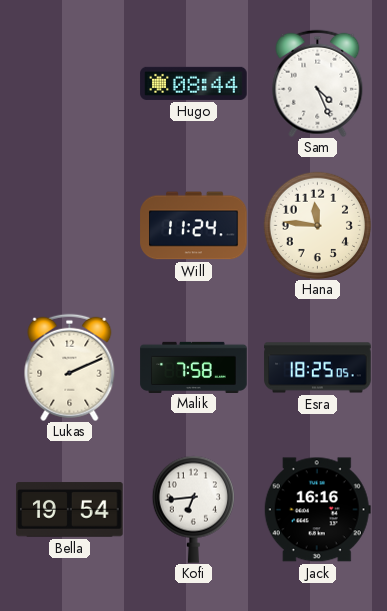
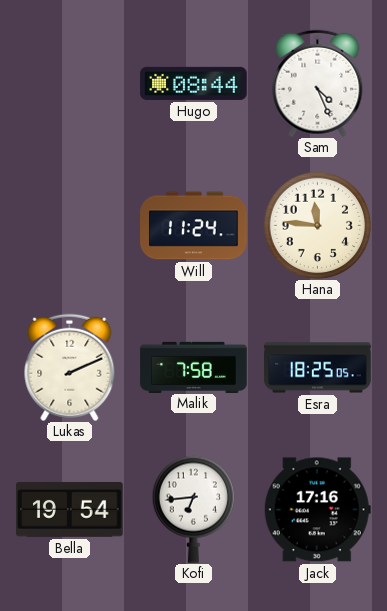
Jack: 16:16 -> 17:16 (317, 510)
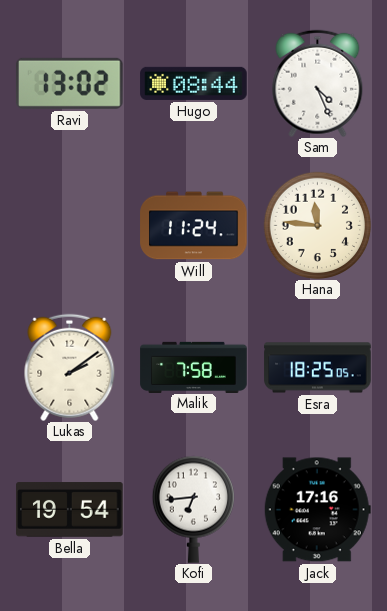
Ravi: none -> 13:02 (69, 83)
Lukas: 2:11 -> 2:09 (70, 367)
